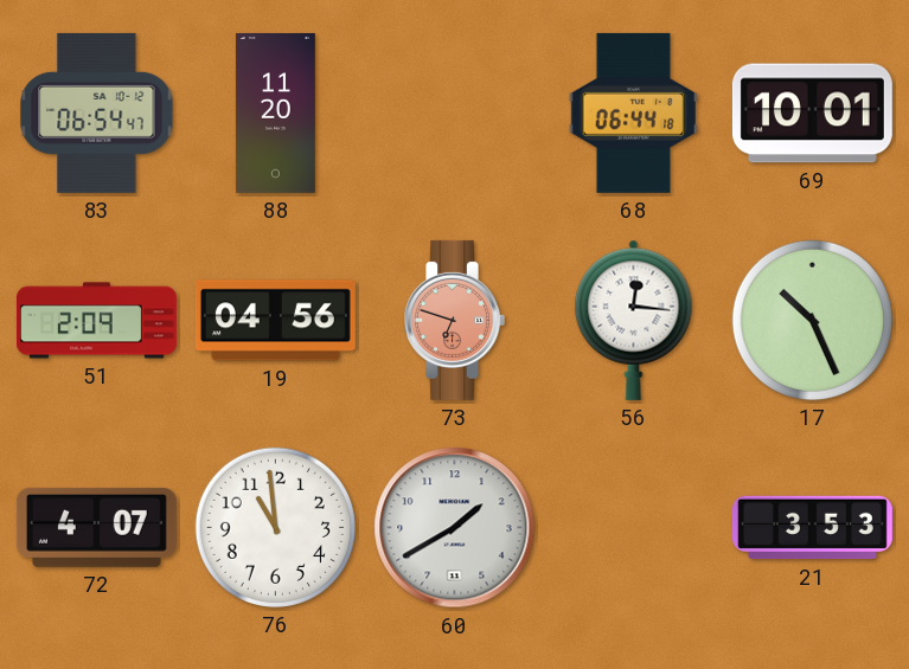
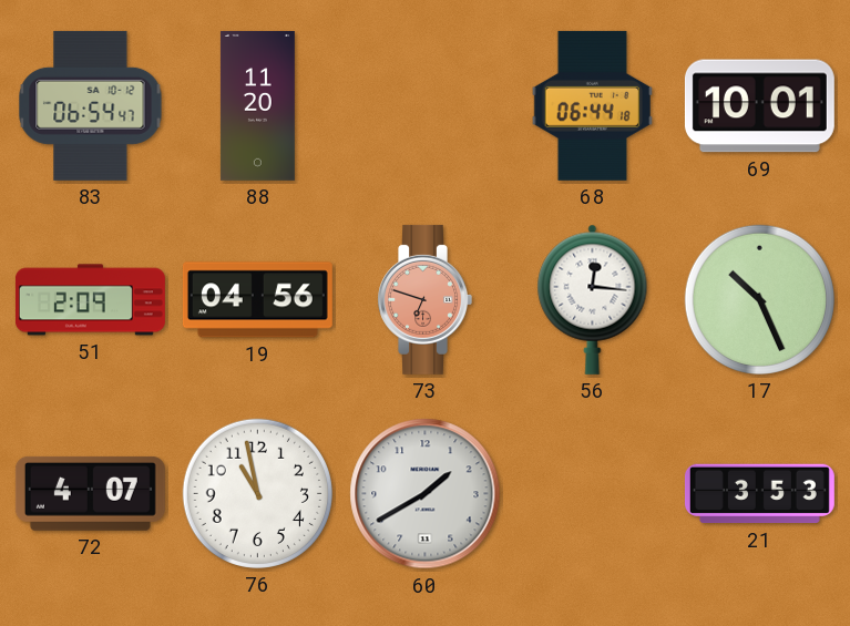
76: 10:59 -> 10:58 (257, 493)
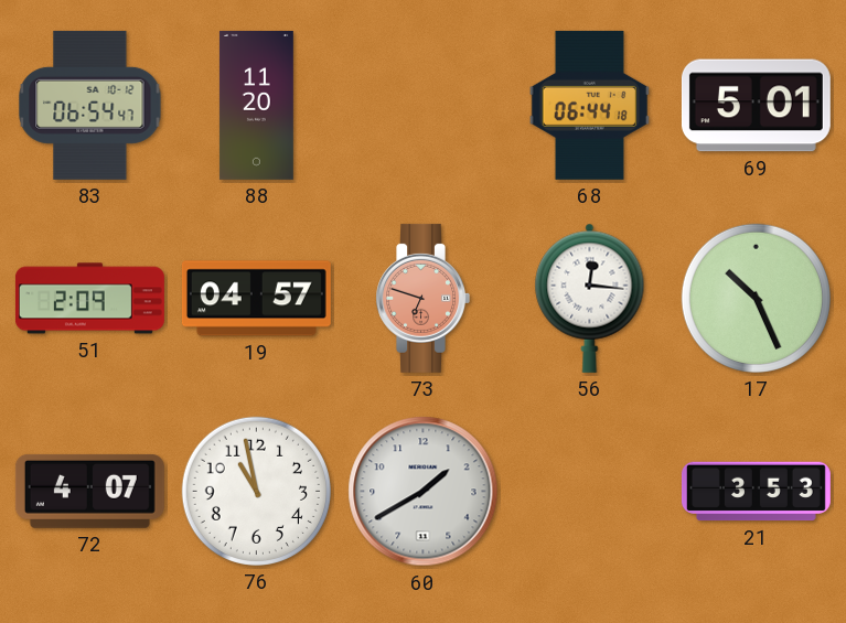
69: 10:01 -> 5:01 (756, 106)
19: 04:56 -> 04:57 (256, 299)
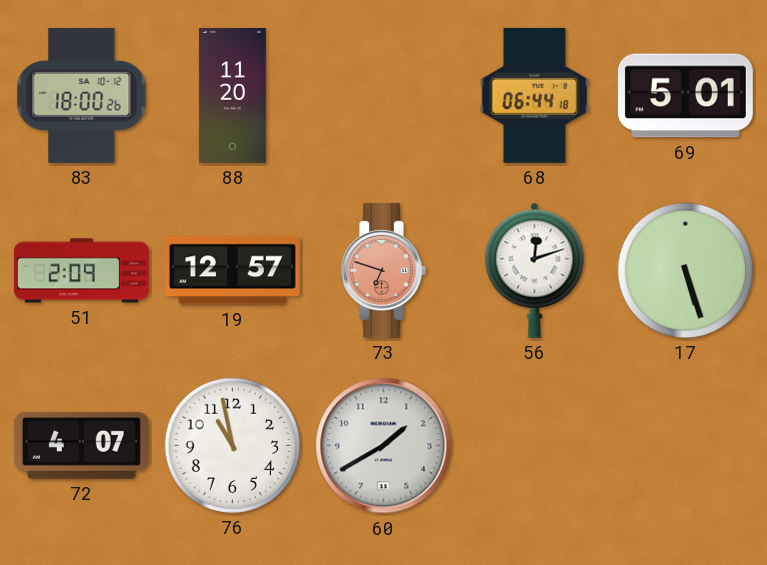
83: 06:54 -> 18:00 (82, 95)
19: 04:57 -> 12:57 (232, 271)
56: 12:16 -> 12:12 (535, 270)
17: 10:26 -> 5:27 (685, 270)
21: 3:53 -> none (756, 492)
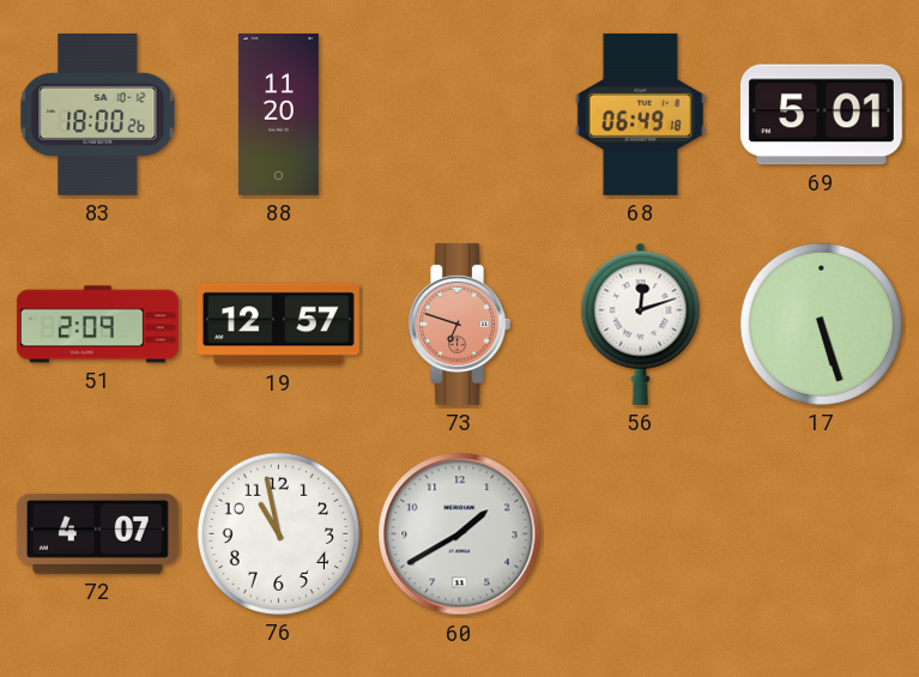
68: 06:44 -> 06:49 (640, 114)
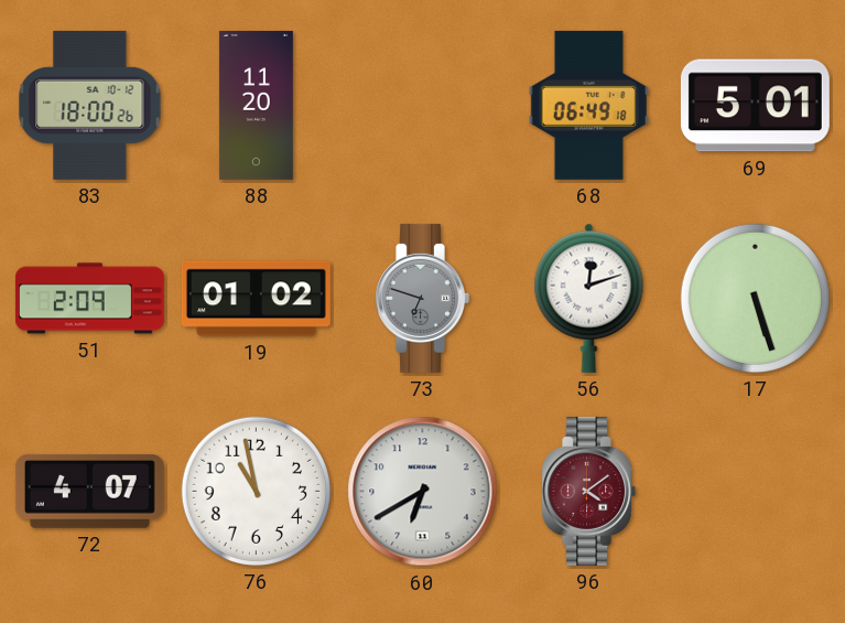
19: 12:57 -> 01:02 (256, 299)
73 dial: salmon -> grey (422, 298)
60: 1:40 -> 6:40 (423, 492)
96: none -> 4:09 (588, 491)
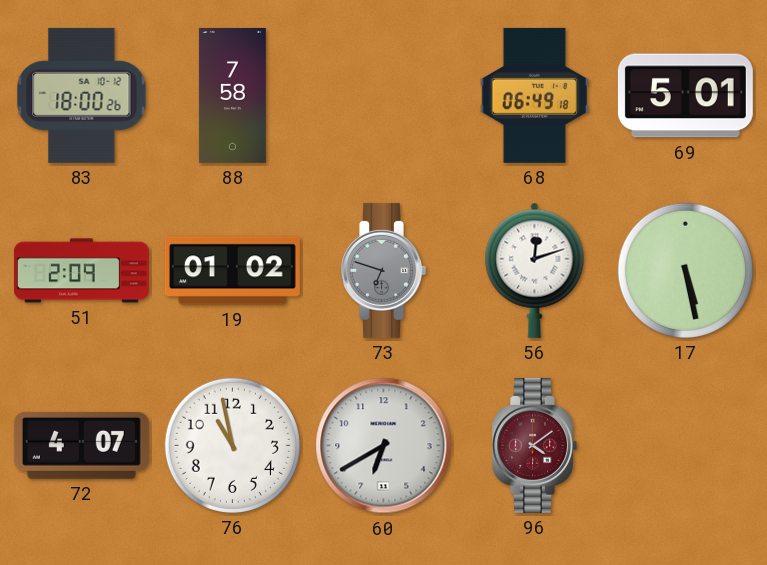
88: 11:20 -> 7:58 (232, 95)
17: 5:27 -> 5:28 (685, 270)
